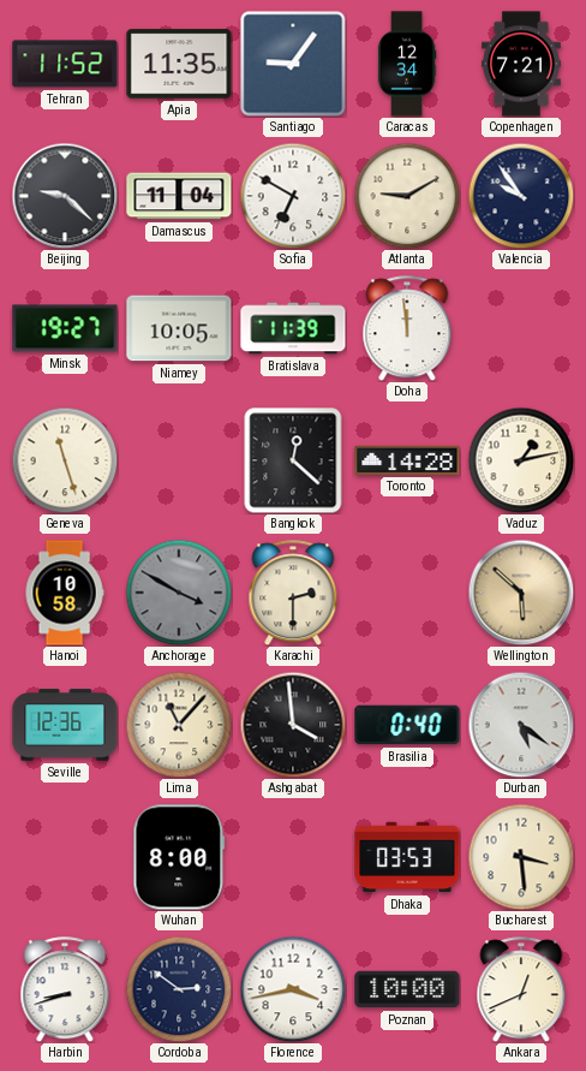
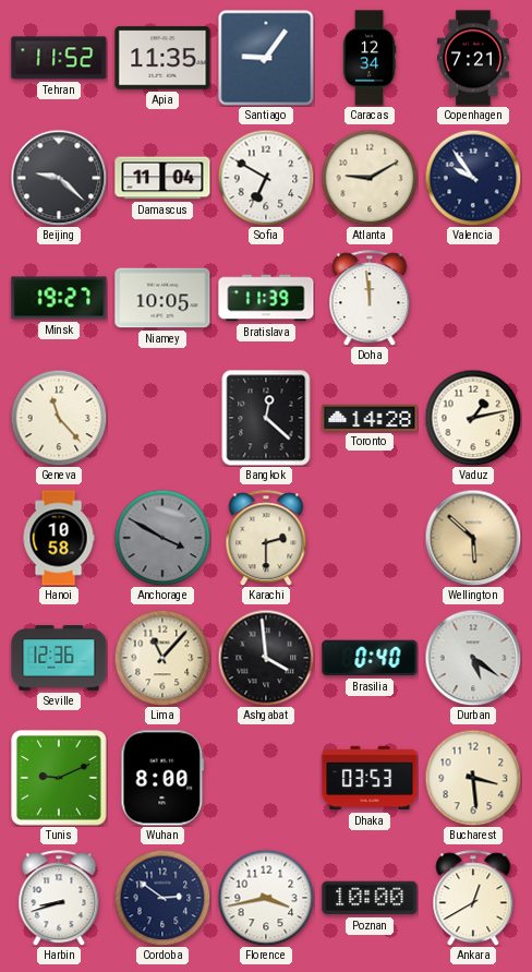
Geneva: 11:27 -> 11:23 (59, 418)
Tunis: none -> 9:11 (59, 778)
Ankara: 12:41 -> 12:40 (473, 898)
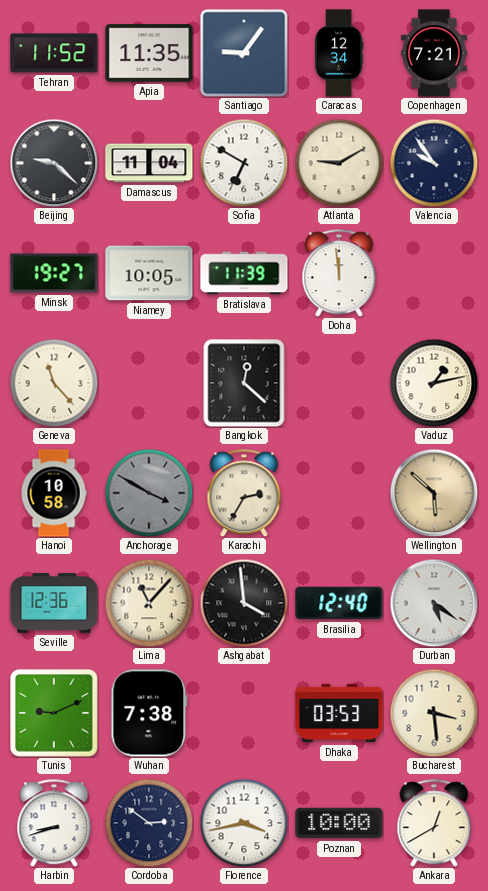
Toronto: 14:28 -> none (370, 418)
Karachi: 2:30 -> 2:35 (244, 493)
Brasilia: 0:40 -> 12:40 (339, 603)
Wuhan: 8:00 -> 7:38 (149, 713)
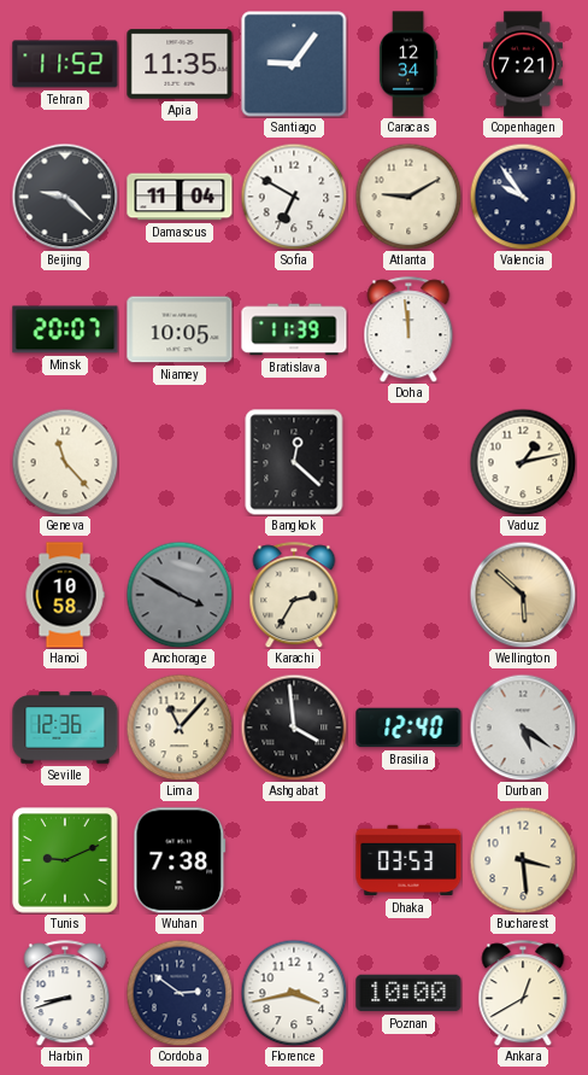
Minsk: 19:27 -> 20:07 (65, 329)
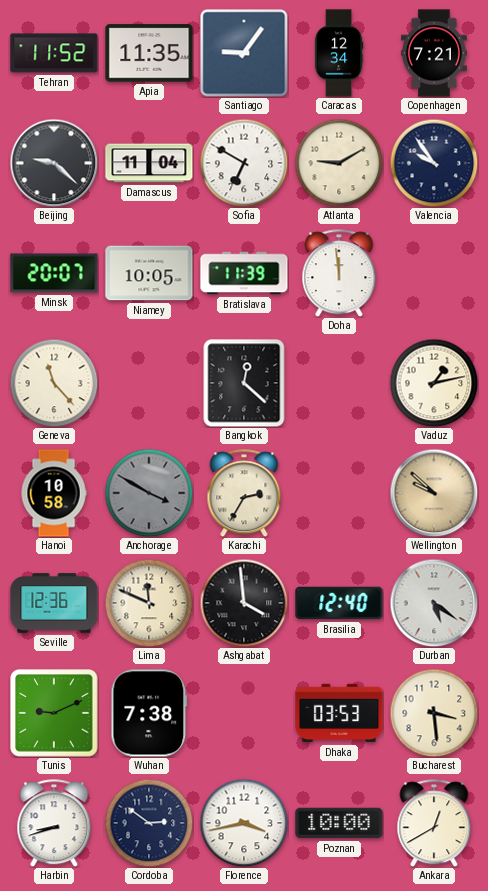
Wellington: 5:52 -> 9:52 (434, 493)
Lima: 11:07 -> 11:49 (149, 603)
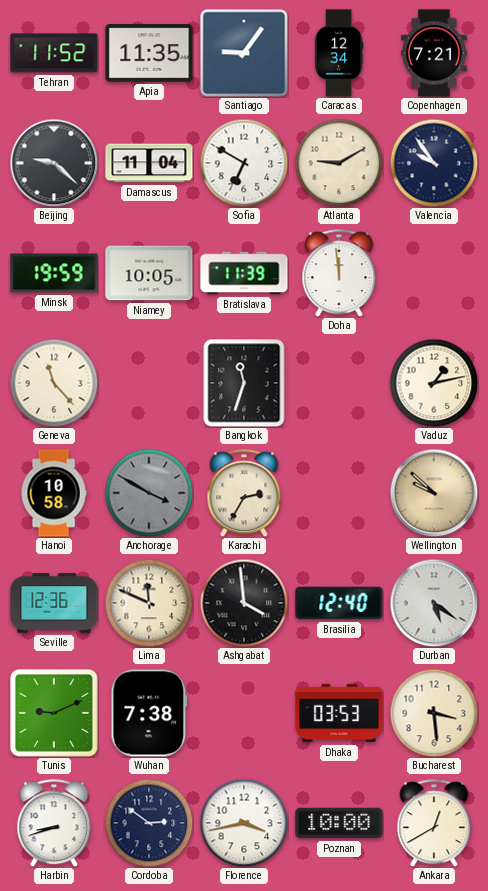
Minsk: 20:07 -> 19:59 (54, 273)
Bangkok: 12:22 -> 11:33 (244, 383)
